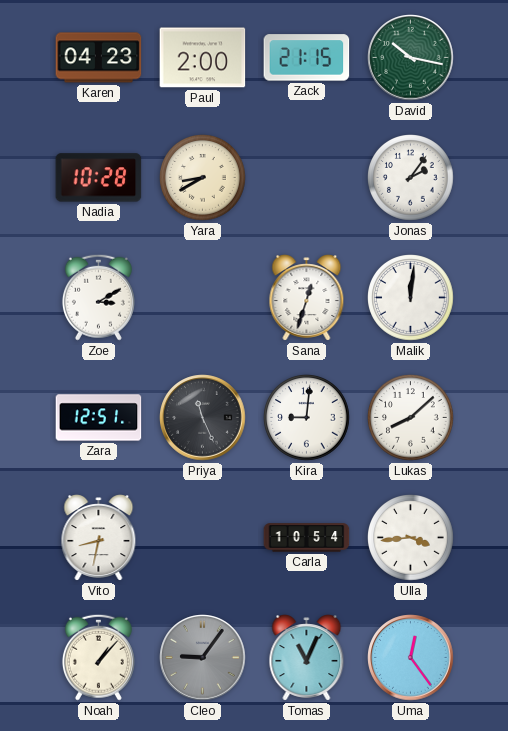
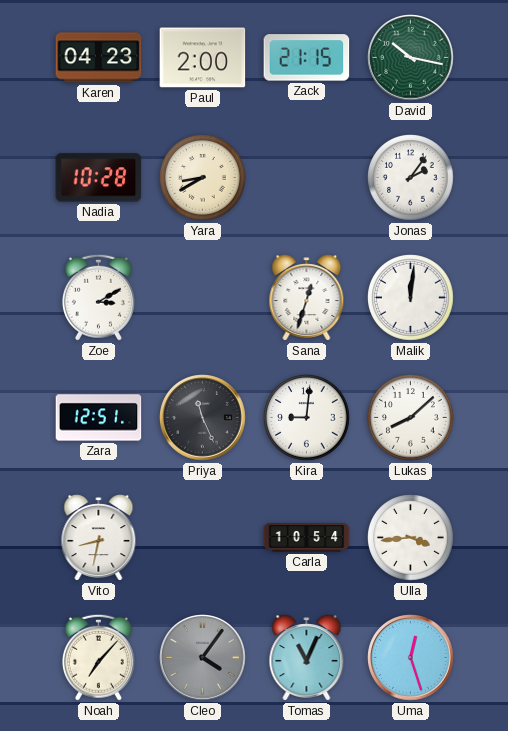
Noah: 1:07 -> 7:07 (98, 657)
Cleo: 9:06 -> 4:06 (203, 658)
Uma: 12:24 -> 12:27 (411, 658)
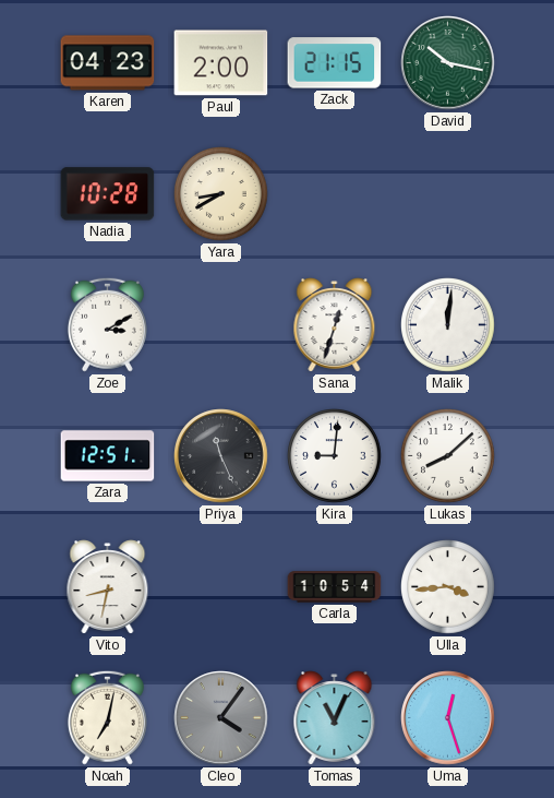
Jonas: 2:06 -> none (411, 178)
Noah: 7:07 -> 7:02 (107, 717)
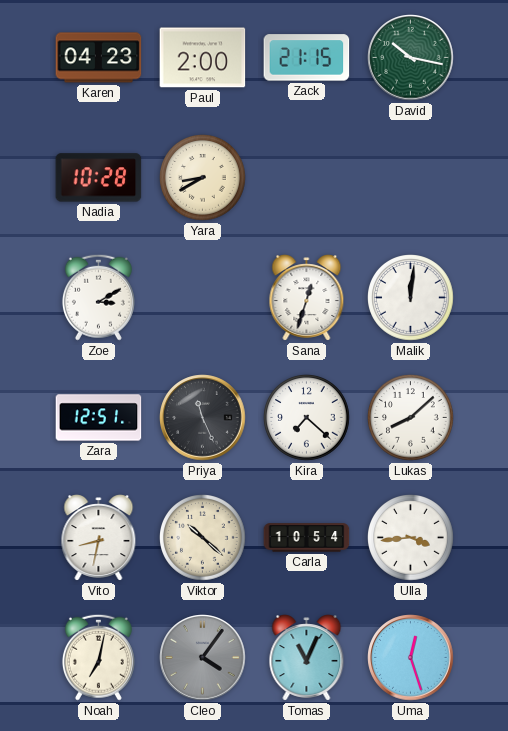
Kira: 9:01 -> 7:22 (307, 418)
Viktor: none -> 10:22 (203, 538)
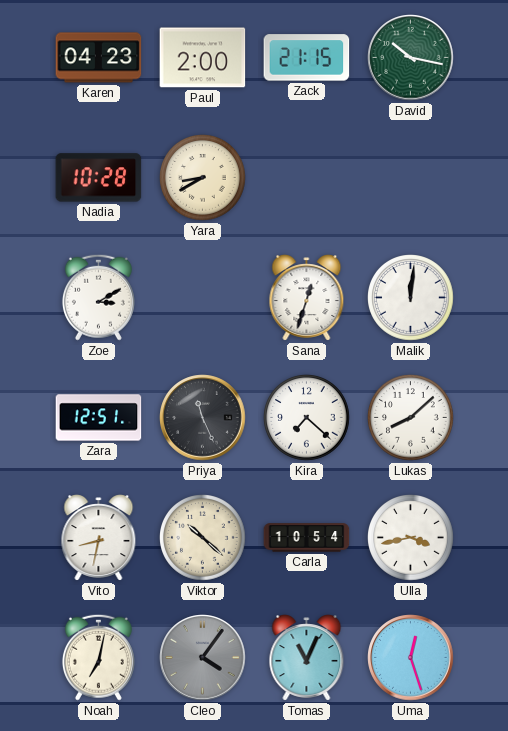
Ulla: 3:44 -> 3:43 (411, 538)
